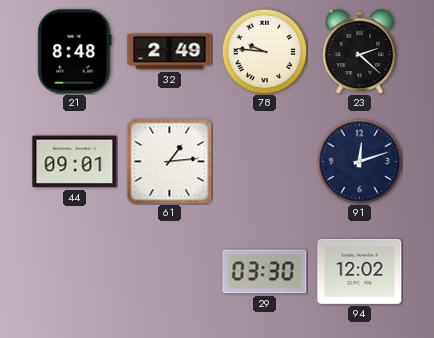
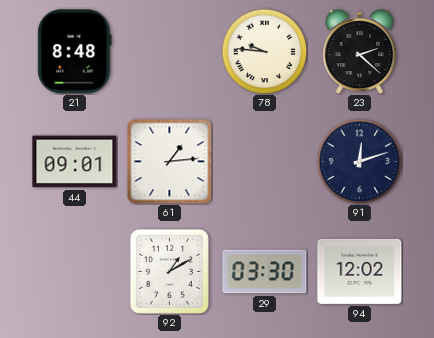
32: 2:49 -> none (170, 52)
92: none -> 1:10 (169, 271)
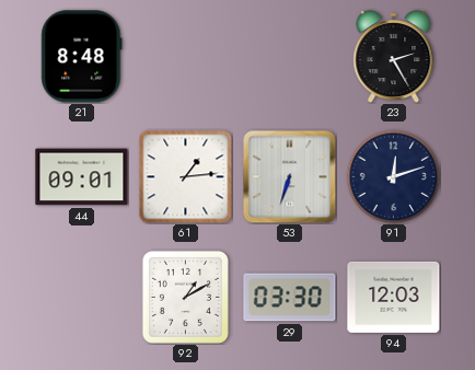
78: 9:46 -> none (264, 51)
23: 2:22 -> 2:25 (394, 57)
53: none -> 6:33 (289, 176)
94: 12:02 -> 12:03 (394, 297)
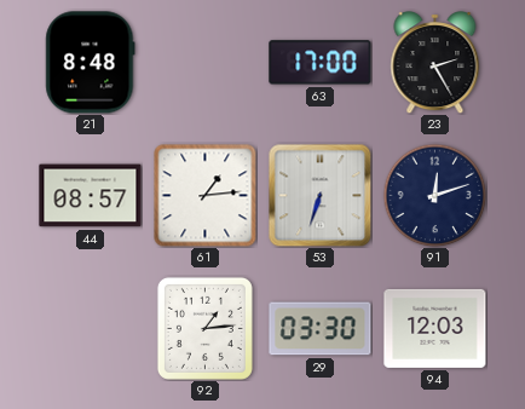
63: none -> 17:00 (321, 63)
44: 09:01 -> 08:57 (91, 196)
92: 1:10 -> 1:14 (204, 328)
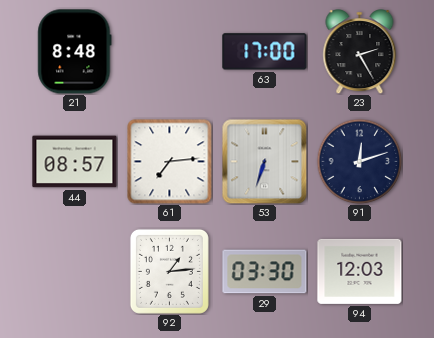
61: 1:14 -> 7:14 (170, 162)
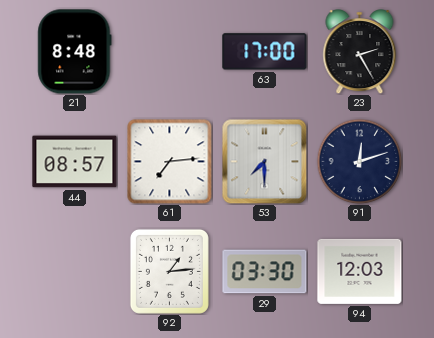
53: 6:33 -> 7:30 (264, 161)
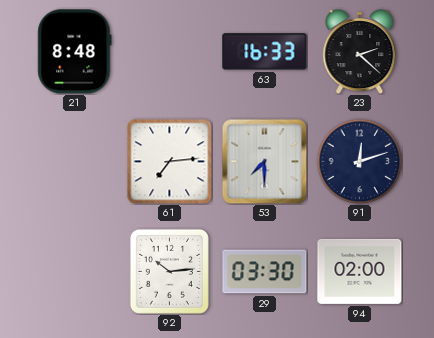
63: 17:00 -> 16:33 (265, 52)
23: 2:25 -> 2:22 (360, 52)
44: 08:57 -> none (75, 162)
92: 1:14 -> 10:14 (169, 271)
94: 12:03 -> 02:00 (360, 271)
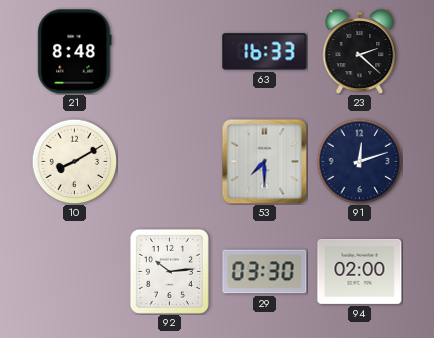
10: none -> 8:10 (74, 161)
61: 7:14 -> none (170, 162)
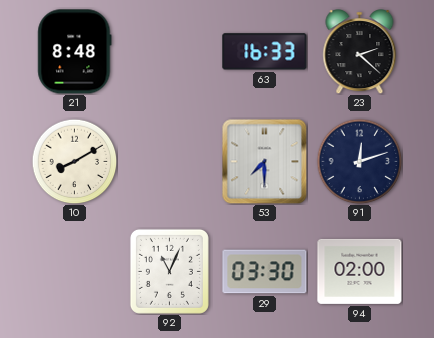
92: 10:14 -> 11:04 (169, 271)
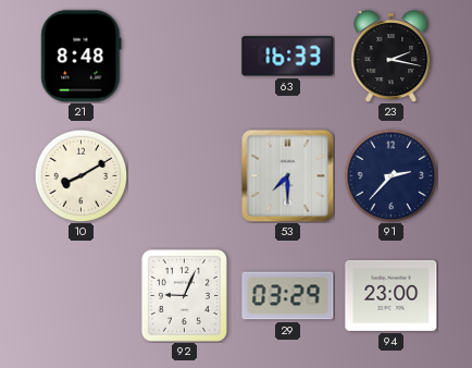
23: 2:22 -> 2:17 (392, 57)
91: 12:12 -> 2:37 (390, 175)
92: 11:04 -> 9:04 (184, 295)
29: 03:30 -> 03:29 (288, 296)
94: 02:00 -> 23:00 (392, 295)
